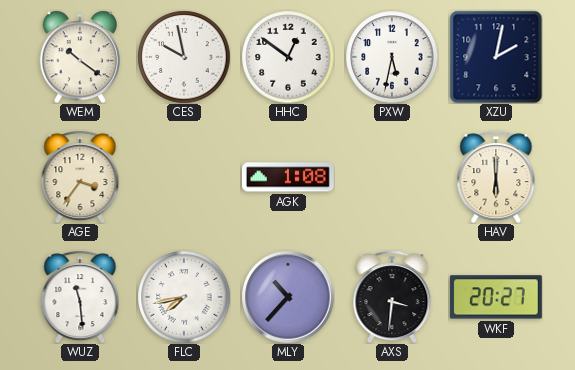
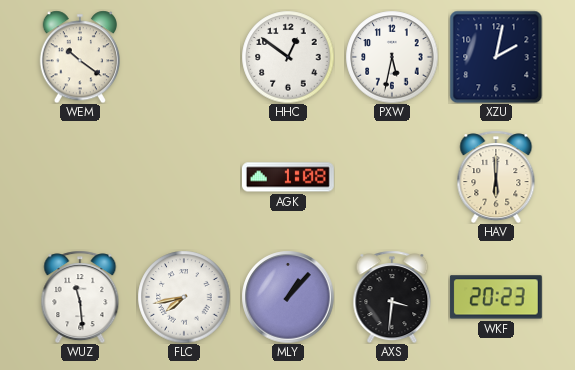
CES: 9:58 -> none (184, 57)
AGE: 3:36 -> none (80, 177)
MLY: 10:37 -> 1:07 (288, 297)
WKF: 20:27 -> 20:23 (496, 297)
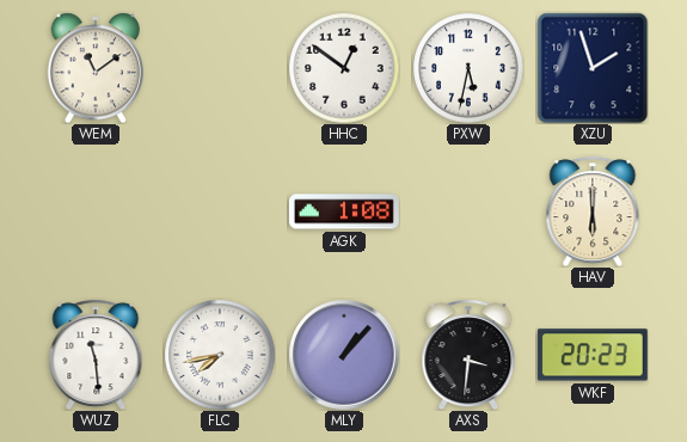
WEM: 10:21 -> 11:09 (96, 68)
XZU: 2:02 -> 1:57 (593, 68)
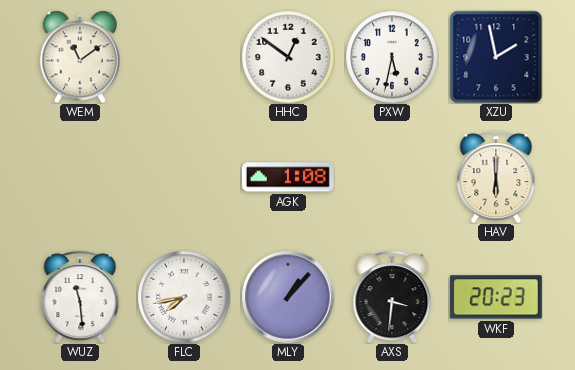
XZU: 1:57 -> 1:58 (496, 57)
